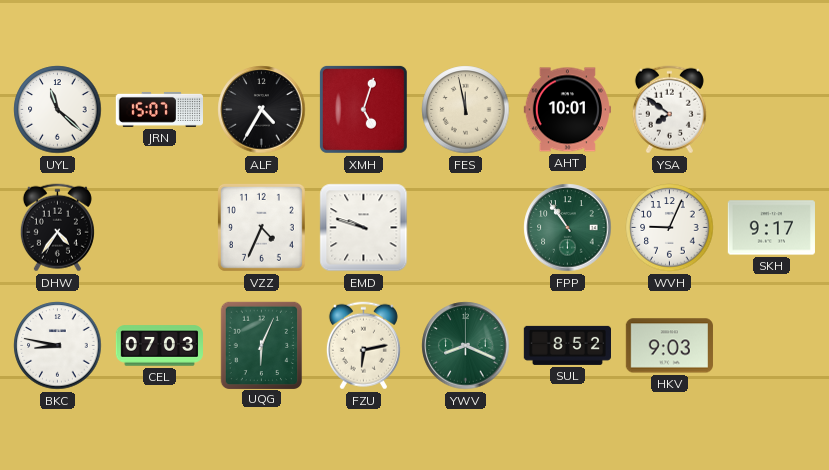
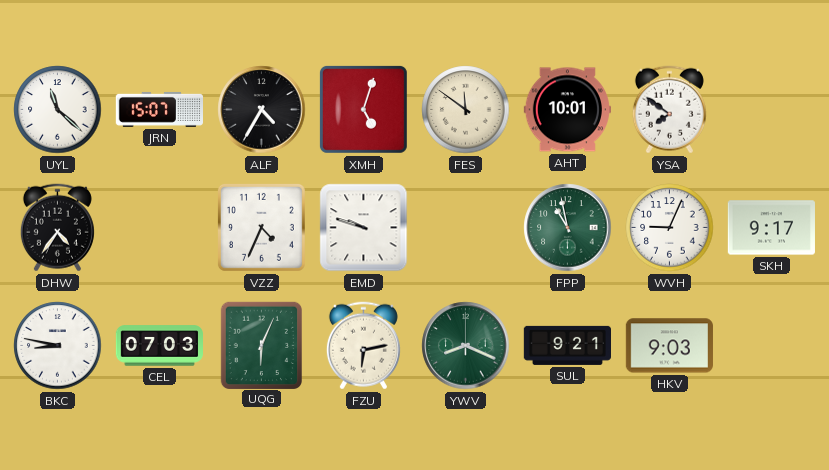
FES: 11:58 -> 11:51 (466, 110)
FPP: 10:54 -> 10:58 (568, 228)
SUL: 8:52 -> 9:21 (567, 345)
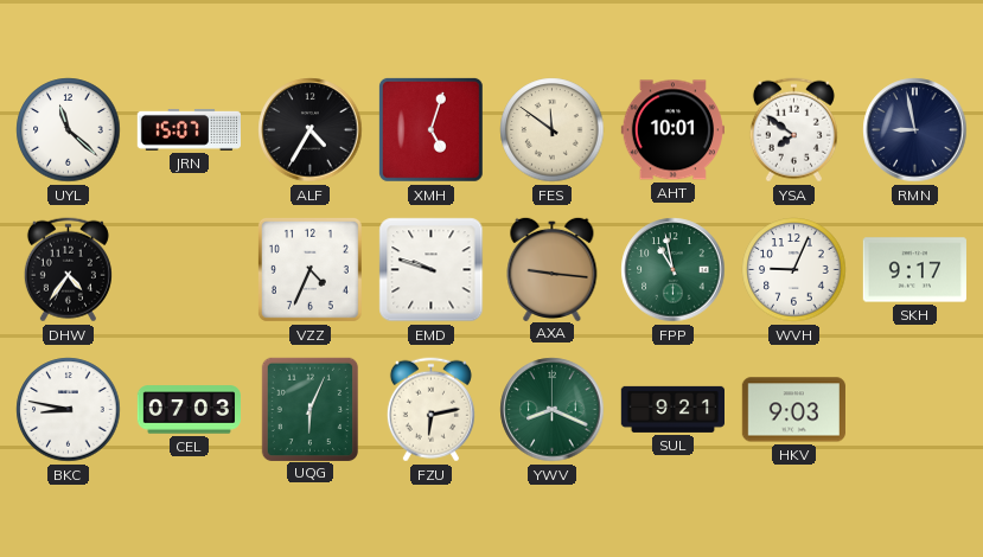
RMN: none -> 8:58 (915, 130)
AXA: none -> 9:16 (553, 268)
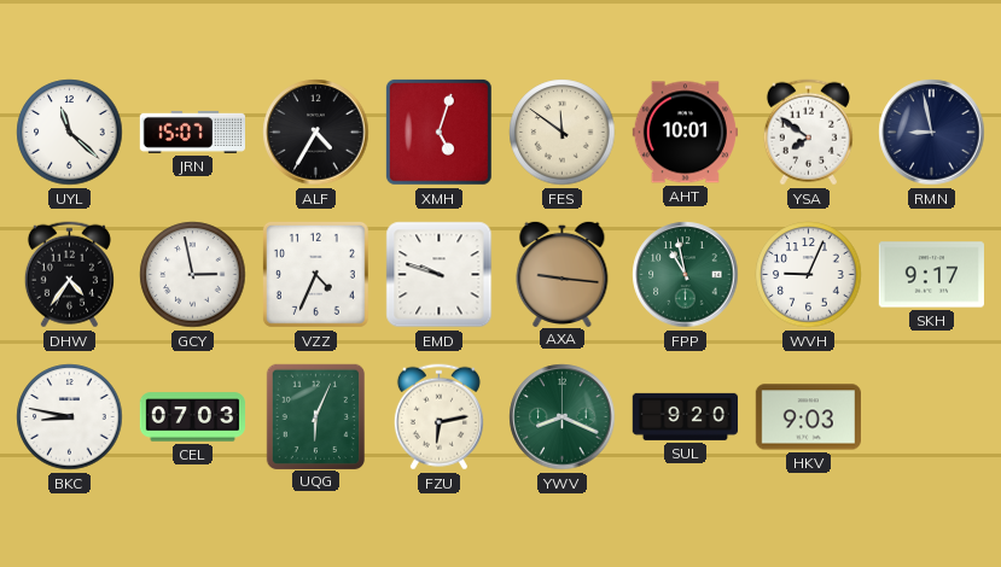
GCY: none -> 2:58 (193, 275)
SUL: 9:21 -> 9:20 (685, 416)
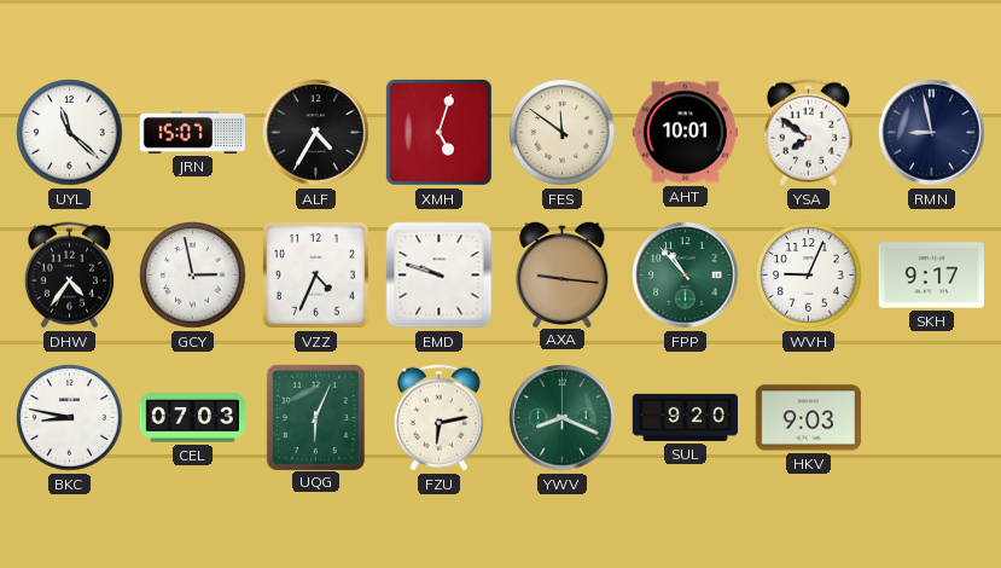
FPP: 10:58 -> 10:53 (686, 276)
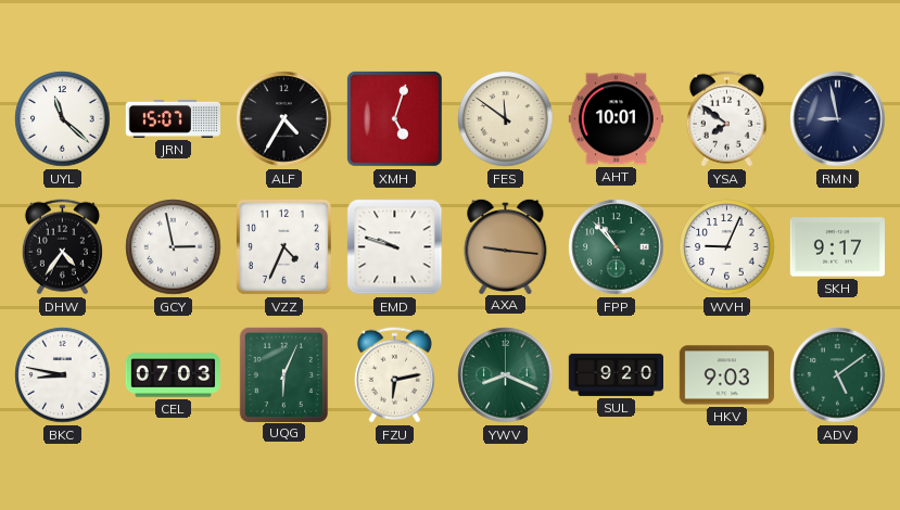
ADV: none -> 5:09 (838, 375)
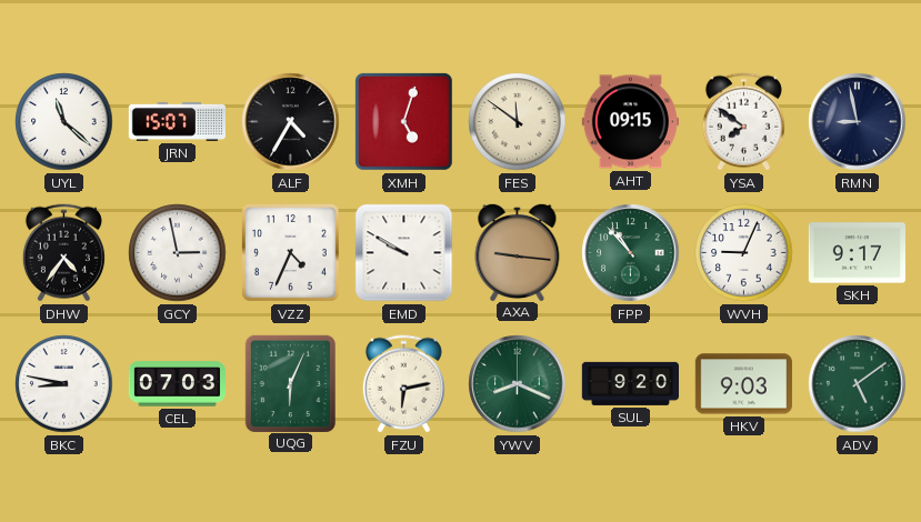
AHT: 10:01 -> 09:15 (630, 122)
EMD: 9:48 -> 9:50 (404, 253)
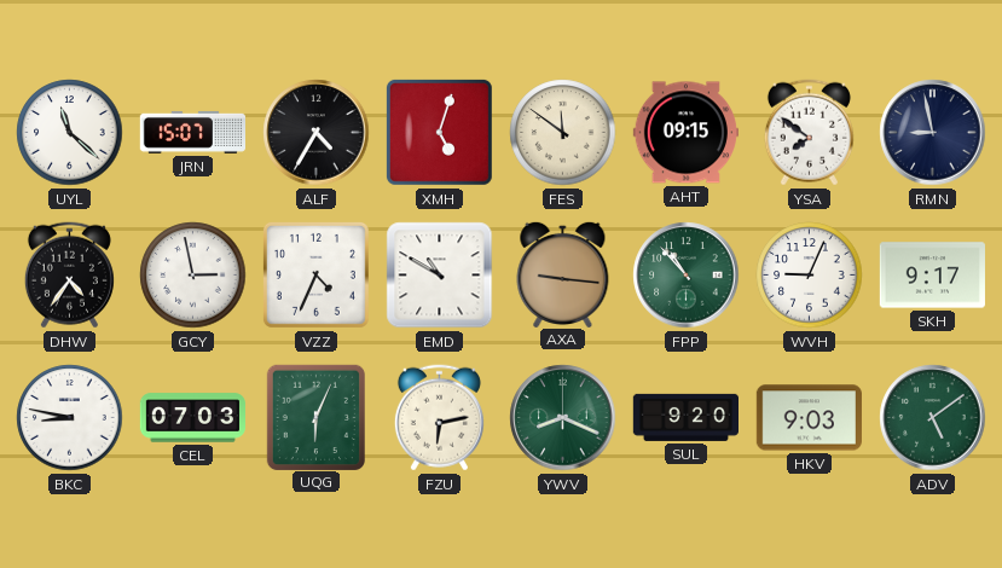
EMD: 9:50 -> 10:50 (440, 276)
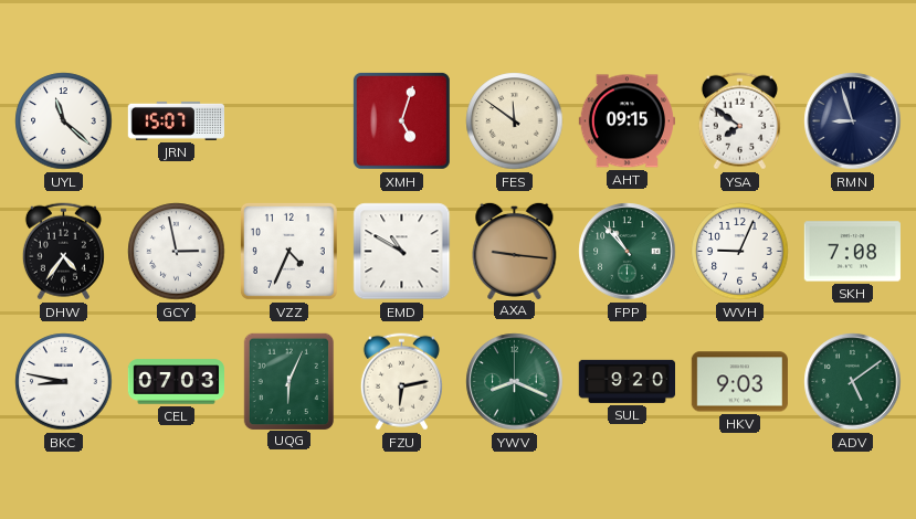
ALF: 4:35 -> none (317, 133)
RMN: 8:58 -> 8:57 (853, 121)
SKH: 9:17 -> 7:08 (852, 252)
